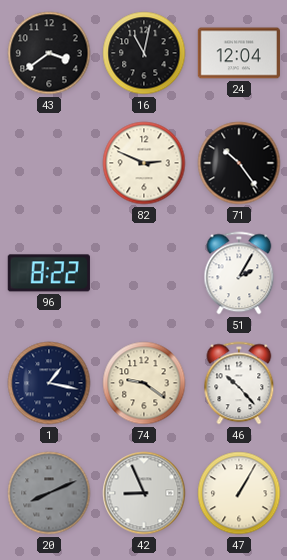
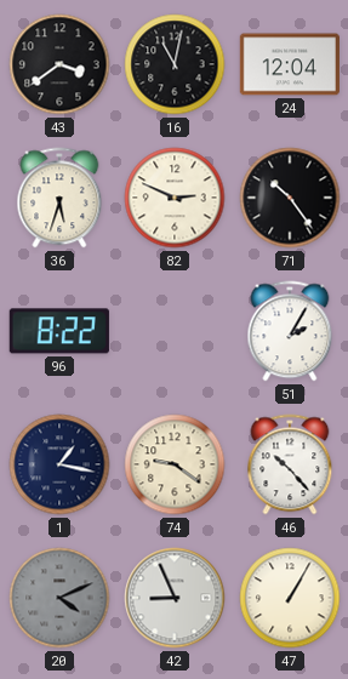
36: none -> 5:33 (59, 198)
20: 8:11 -> 4:11 (59, 598)
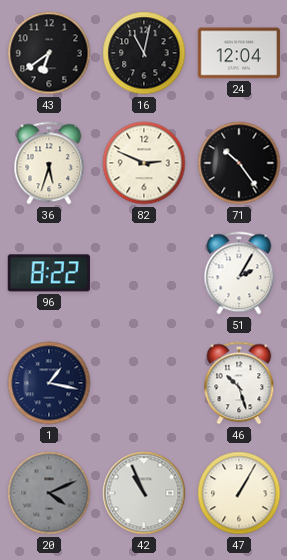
43: 3:39 -> 6:39 (49, 53)
74: 9:21 -> none (175, 464)
46: 10:23 -> 10:27 (239, 383)
42: 8:56 -> 10:56 (144, 493)
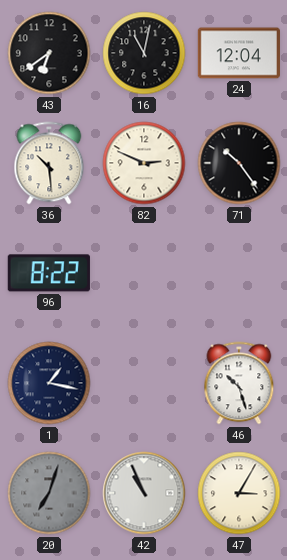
36: 5:33 -> 10:29 (49, 163)
51: 2:05 -> none (239, 273)
20: 4:11 -> 7:03 (49, 493)
47: 1:05 -> 3:05 (239, 493)
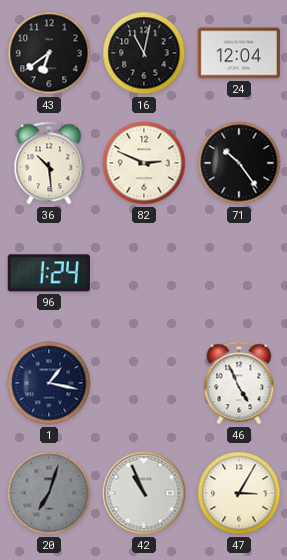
96: 8:22 -> 1:24 (49, 273)
46: 10:27 -> 4:56 (239, 383)
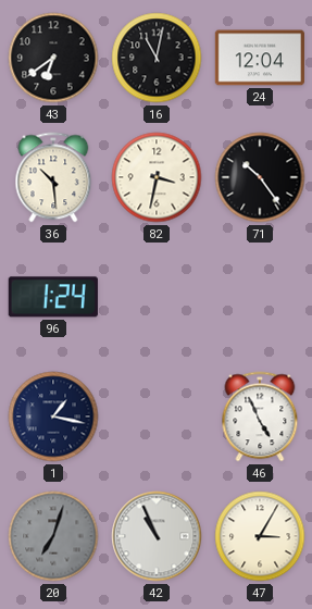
82: 2:49 -> 3:32 (157, 177)
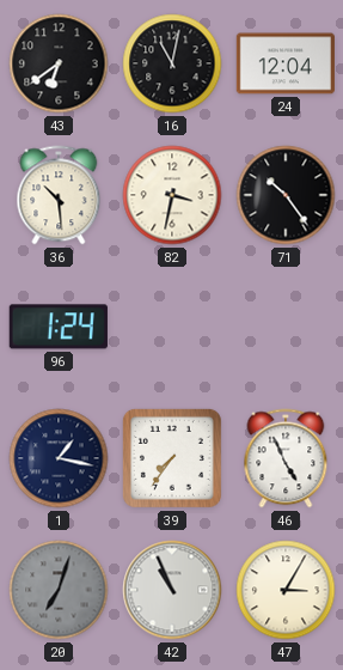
39: none -> 7:36 (172, 458)
